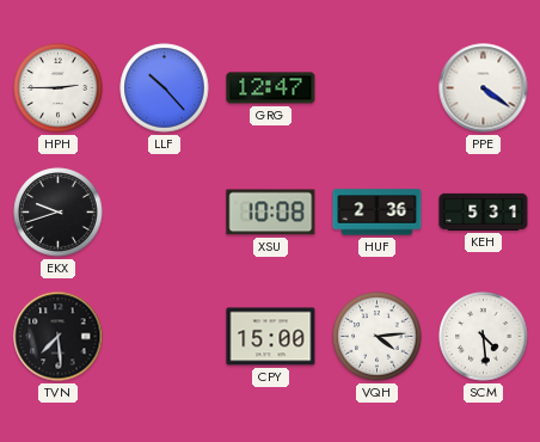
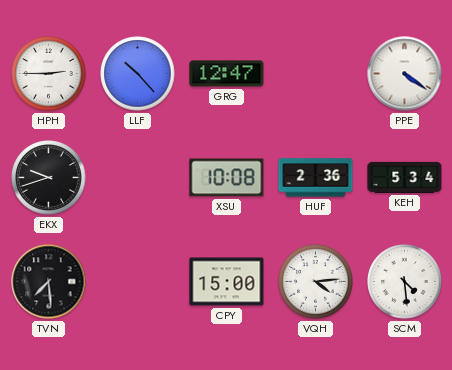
KEH: 5:31 -> 5:34 (405, 177)
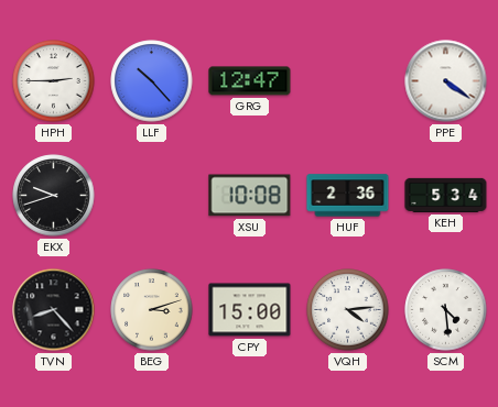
TVN: 7:29 -> 8:23 (54, 310)
BEG: none -> 3:12 (152, 310)
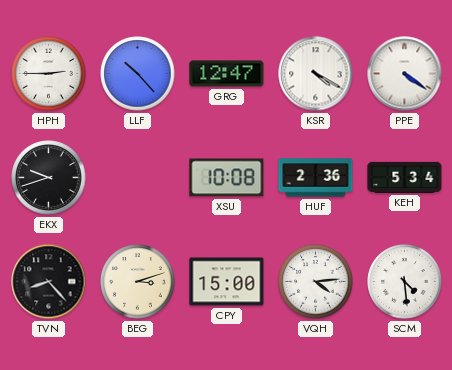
KSR: none -> 4:20 (316, 74)
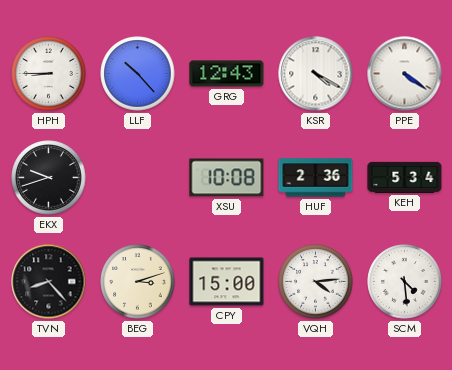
HPH: 2:45 -> 8:45 (49, 74)
GRG: 12:47 -> 12:43 (227, 74)
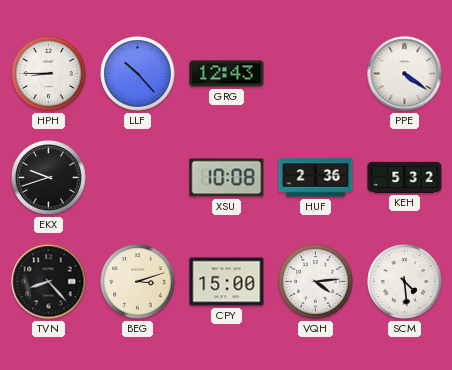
KSR: 4:20 -> none (316, 74)
KEH: 5:34 -> 5:32 (405, 177)
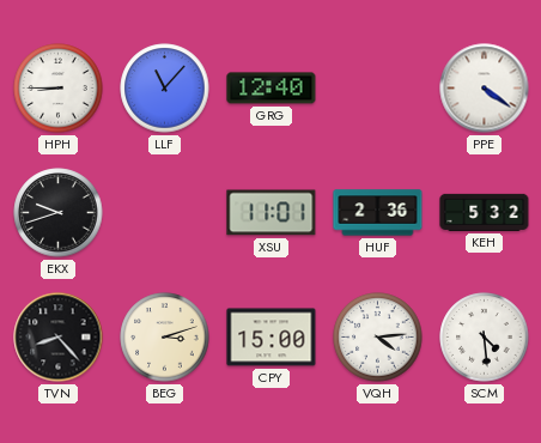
LLF: 10:23 -> 11:07 (165, 89)
GRG: 12:43 -> 12:40 (272, 89)
XSU: 10:08 -> 11:01 (272, 213)
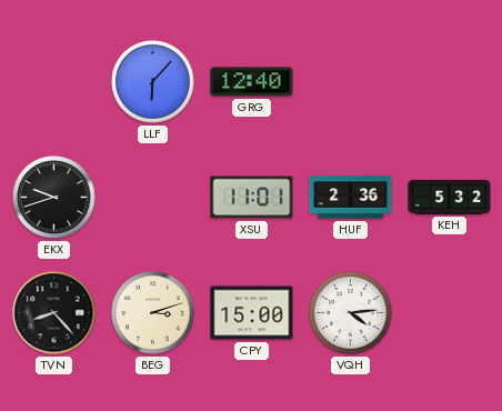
HPH: 8:45 -> none (59, 89)
LLF: 11:07 -> 6:07 (153, 82)
PPE: 4:21 -> none (485, 89)
SCM: 4:29 -> none (485, 338)
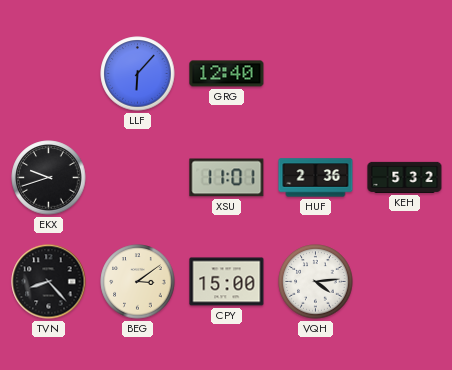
BEG: 3:12 -> 3:09 (138, 282)
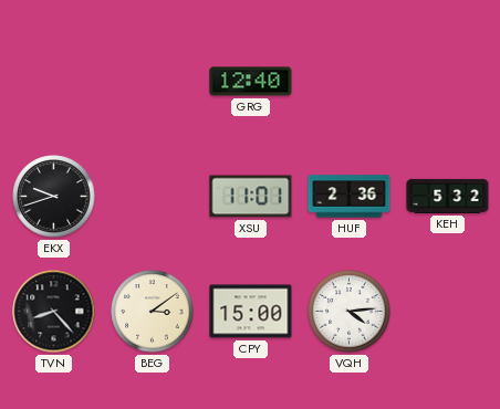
LLF: 6:07 -> none (138, 74)
